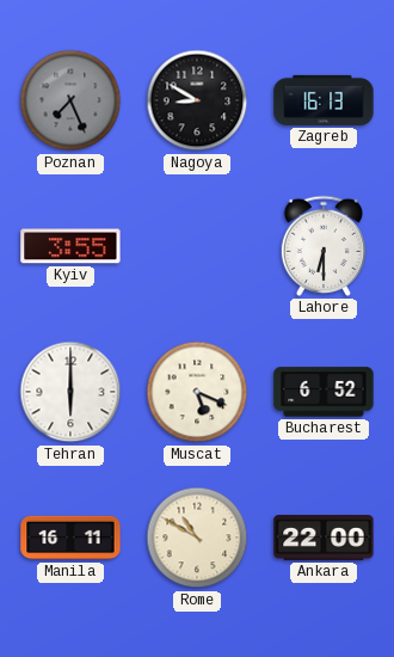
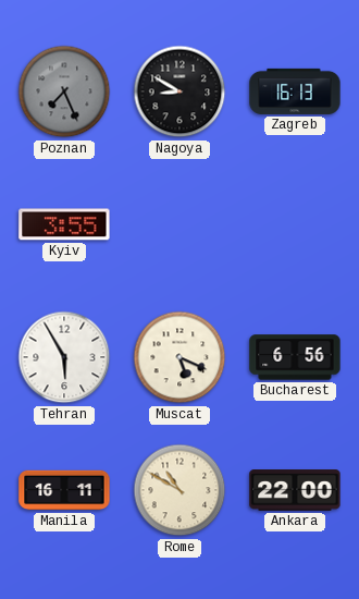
Lahore: 6:30 -> none (324, 246)
Tehran: 6:00 -> 5:55 (64, 357)
Bucharest: 6:52 -> 6:56 (295, 357)
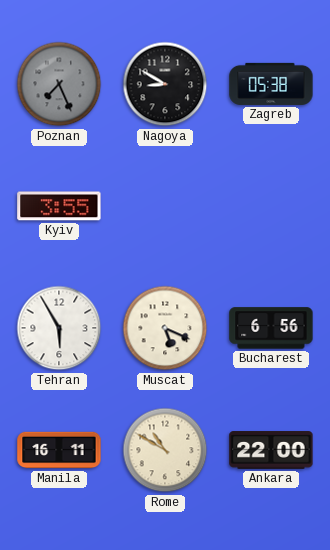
Zagreb: 16:13 -> 05:38 (271, 84)
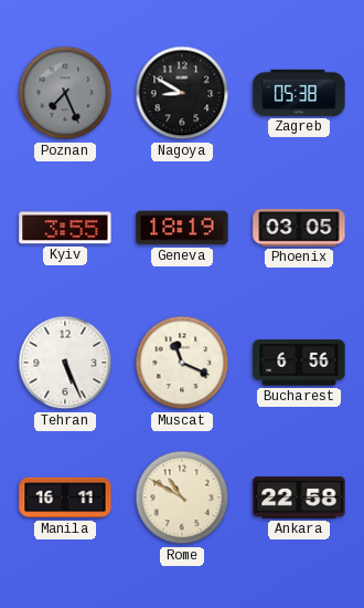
Geneva: none -> 18:19 (182, 228)
Phoenix: none -> 03:05 (299, 229)
Tehran: 5:55 -> 5:26 (65, 363)
Muscat: 5:19 -> 11:19 (182, 363)
Ankara: 22:00 -> 22:58 (299, 497)
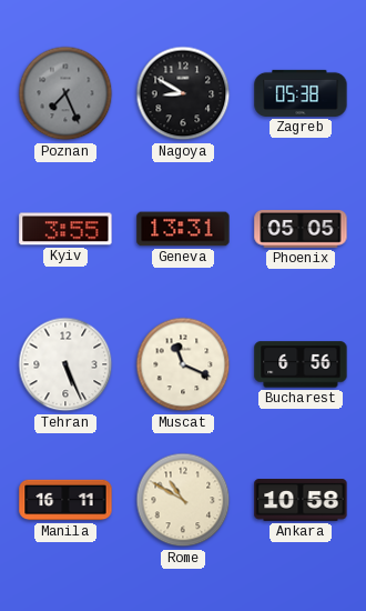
Geneva: 18:19 -> 13:31 (183, 229)
Phoenix: 03:05 -> 05:05 (301, 230)
Ankara: 22:58 -> 10:58 (301, 500)
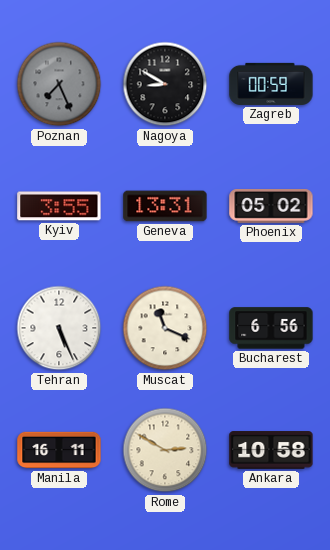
Zagreb: 05:38 -> 00:59 (271, 84)
Phoenix: 05:05 -> 05:02 (271, 207)
Rome: 10:50 -> 2:50 (165, 450)
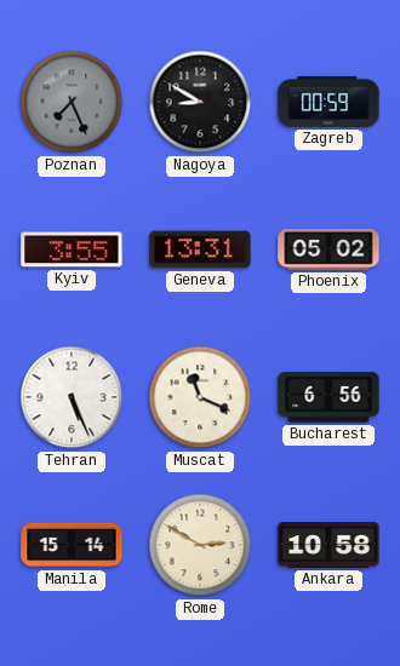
Manila: 16:11 -> 15:14 (72, 545)
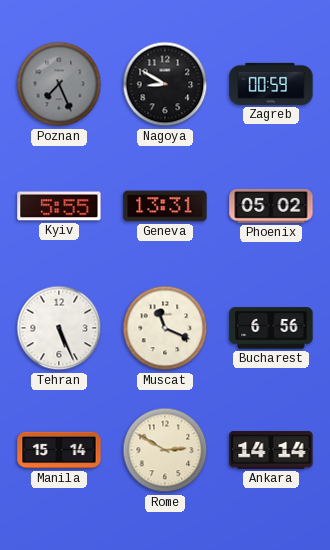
Kyiv: 3:55 -> 5:55 (59, 206)
Ankara: 10:58 -> 14:14 (271, 450)
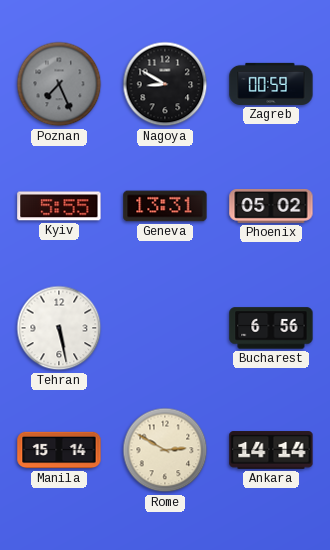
Tehran: 5:26 -> 5:28 (59, 328)
Muscat: 11:19 -> none (165, 328)
